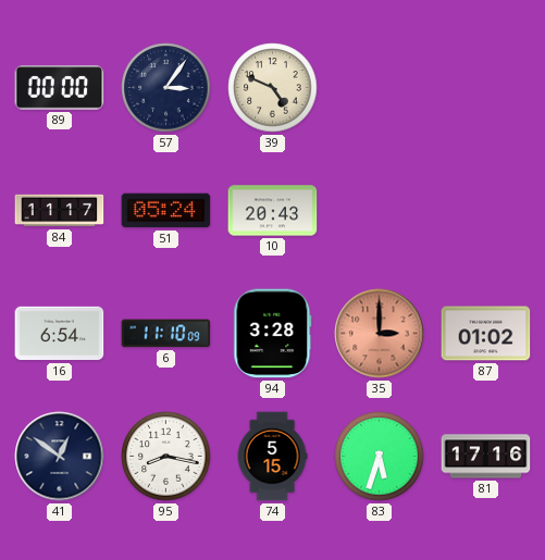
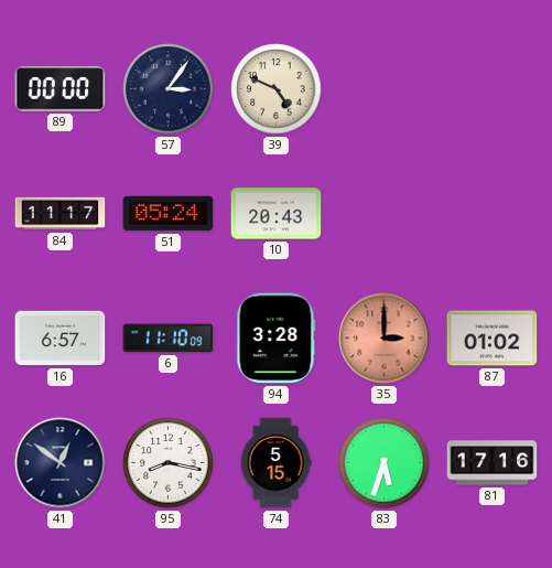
16: 6:54 -> 6:57 (61, 339)
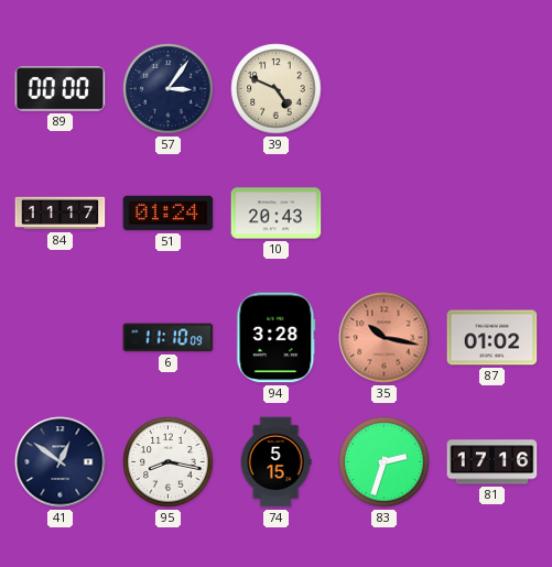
51: 05:24 -> 01:24 (169, 214)
16: 6:57 -> none (61, 339)
35: 3:00 -> 10:17 (385, 338)
83: 5:33 -> 2:33 (385, 462)
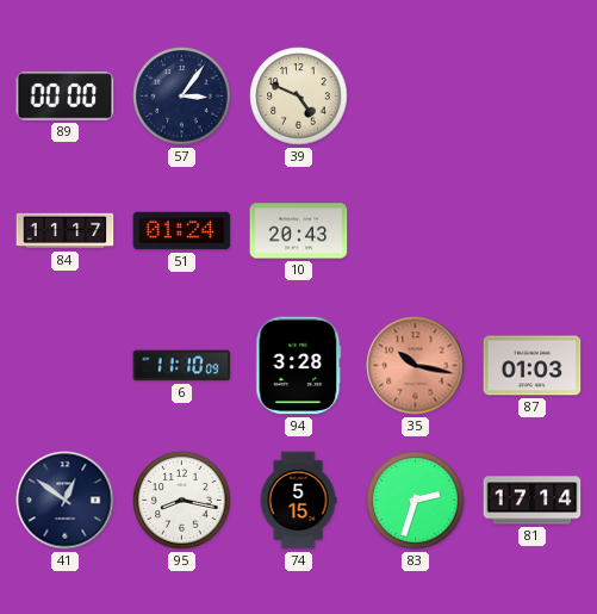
87: 01:02 -> 01:03 (533, 366)
81: 17:16 -> 17:14 (533, 501)
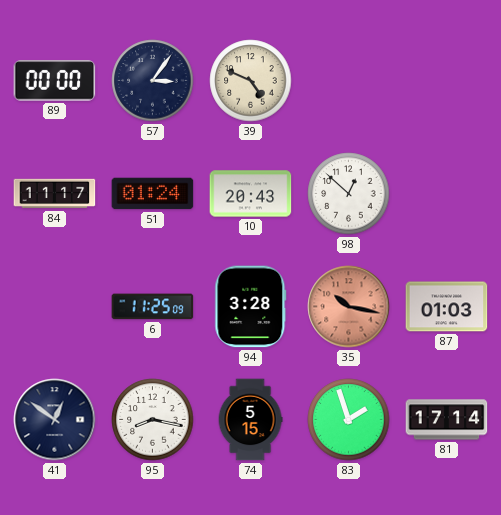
98: none -> 12:52 (349, 194)
6: 11:10 -> 11:25 (153, 307)
83: 2:33 -> 1:57 (349, 420)
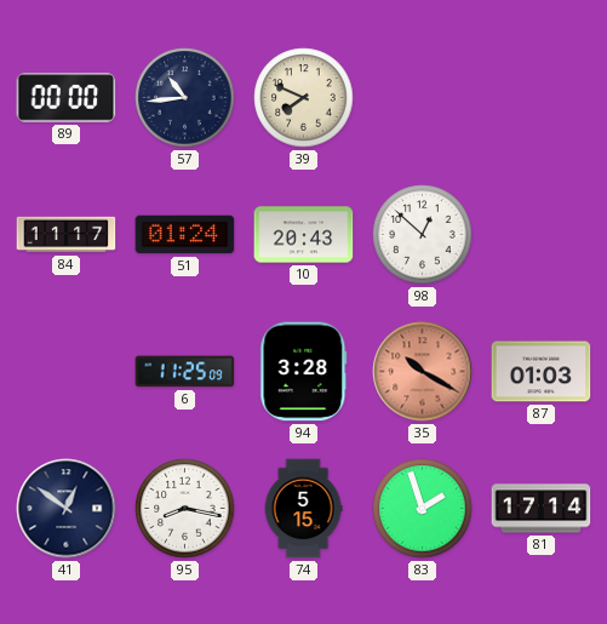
57: 3:06 -> 10:44 (185, 98)
39: 4:49 -> 7:49 (304, 98)
35: 10:17 -> 10:20 (423, 372)
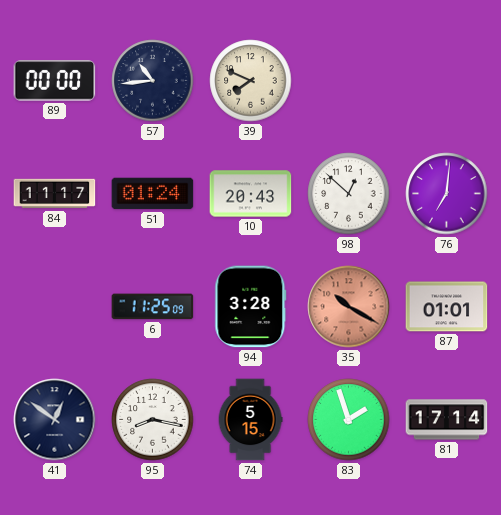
76: none -> 7:01 (447, 194)
87: 01:03 -> 01:01 (447, 307)
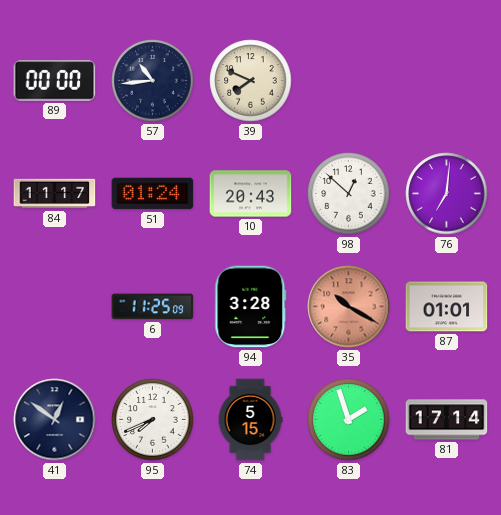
95: 8:17 -> 7:41 (153, 420)
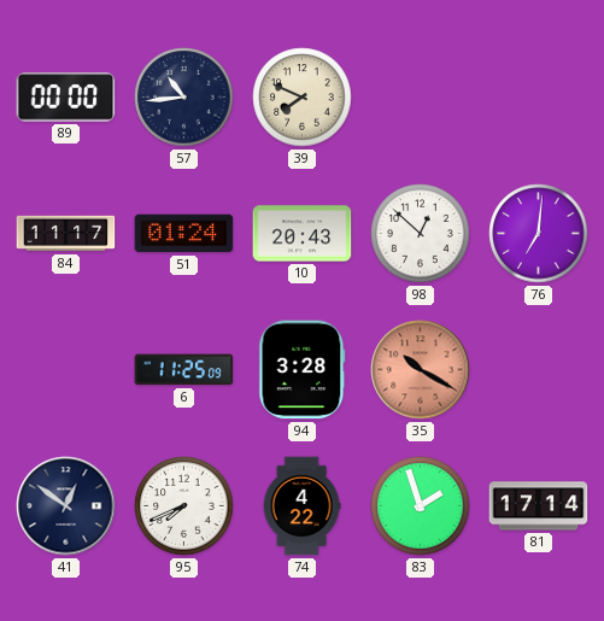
87: 01:01 -> none (447, 307)
74: 5:15 -> 4:22 (301, 506)
